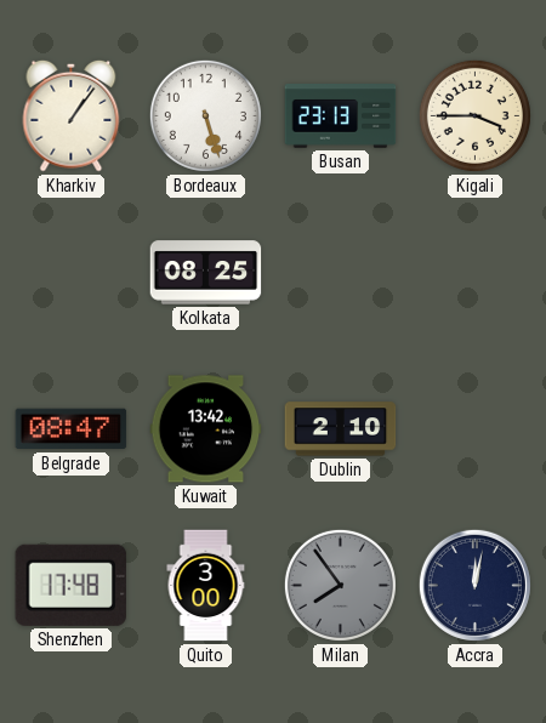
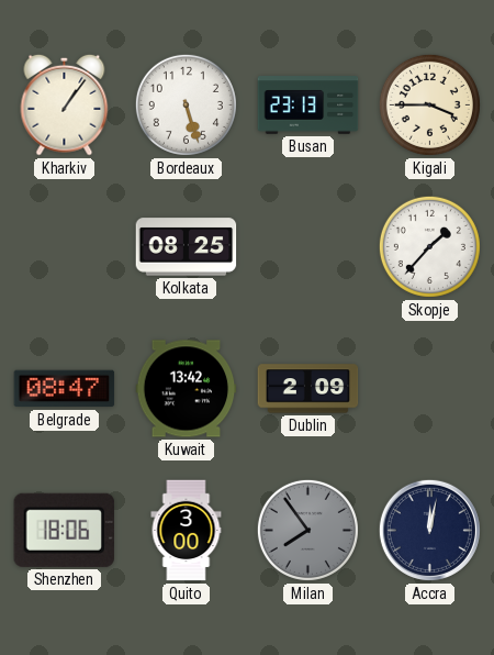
Skopje: none -> 1:37 (429, 246)
Dublin: 2:10 -> 2:09 (308, 389)
Shenzhen: 17:48 -> 18:06 (64, 530)
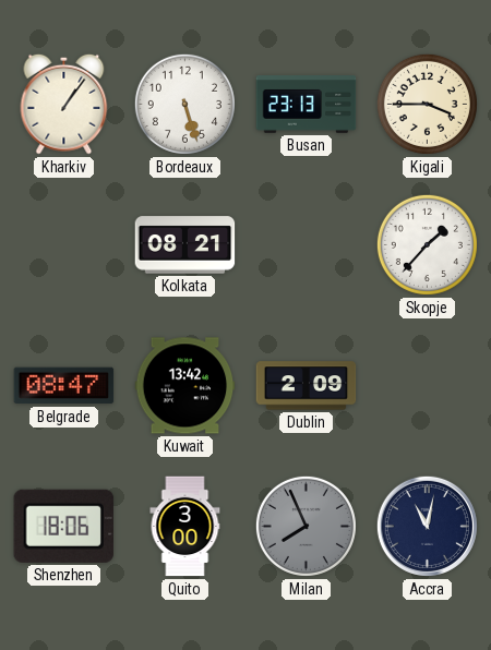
Kolkata: 08:25 -> 08:21 (185, 245)
Milan: 7:54 -> 7:56 (306, 526)
Accra: 12:02 -> 11:02 (427, 526)
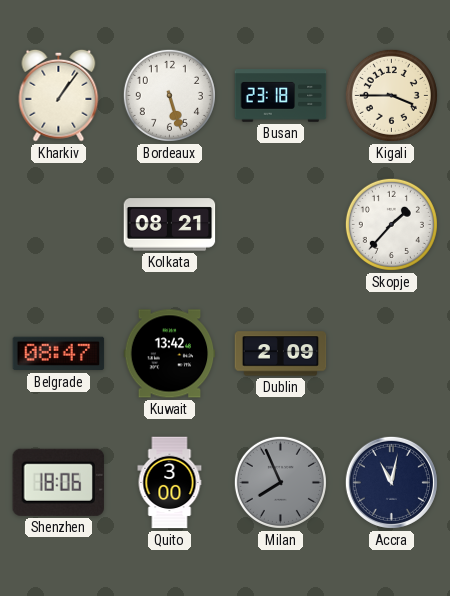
Busan: 23:13 -> 23:18 (281, 96)
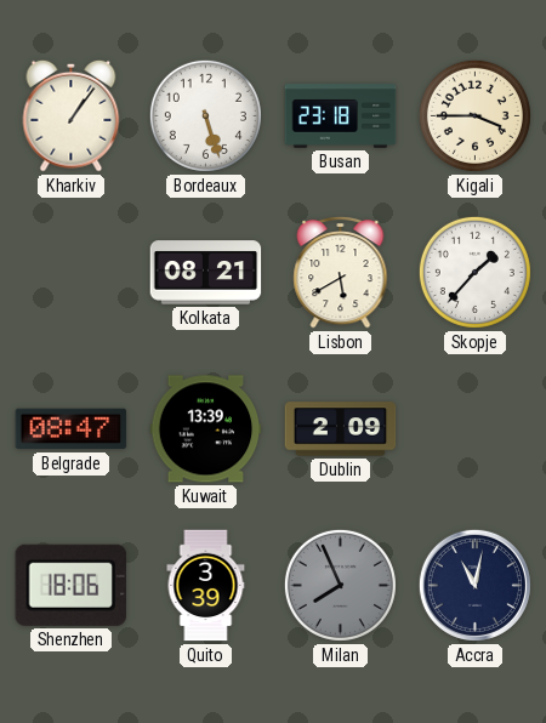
Lisbon: none -> 5:40 (341, 272)
Kuwait: 13:42 -> 13:39 (206, 429)
Quito: 3:00 -> 3:39 (206, 586)
